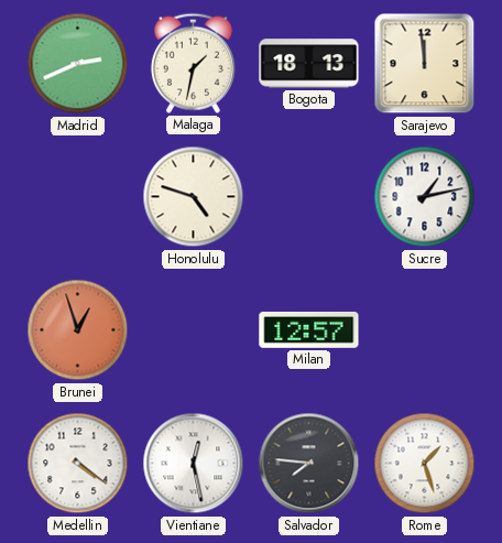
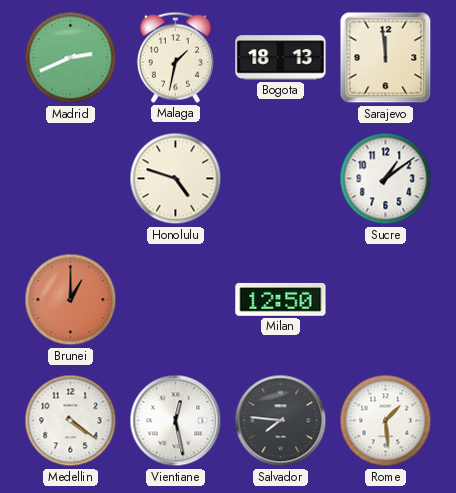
Sucre: 1:13 -> 1:09 (386, 179)
Brunei: 12:57 -> 1:00 (71, 300)
Milan: 12:57 -> 12:50 (281, 300)
Rome: 1:27 -> 1:29 (386, 421)
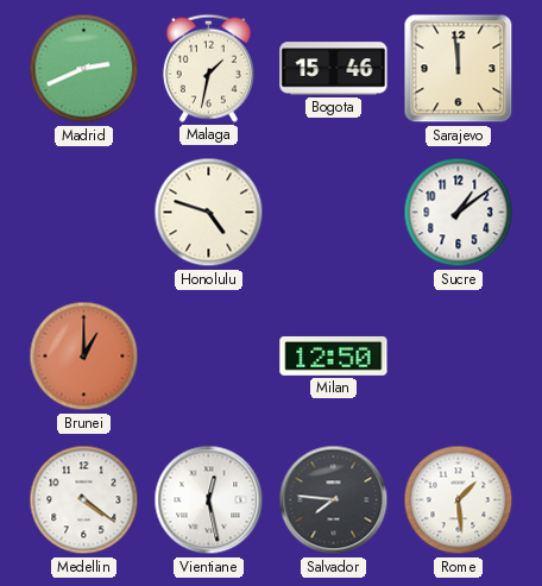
Bogota: 18:13 -> 15:46 (334, 69)
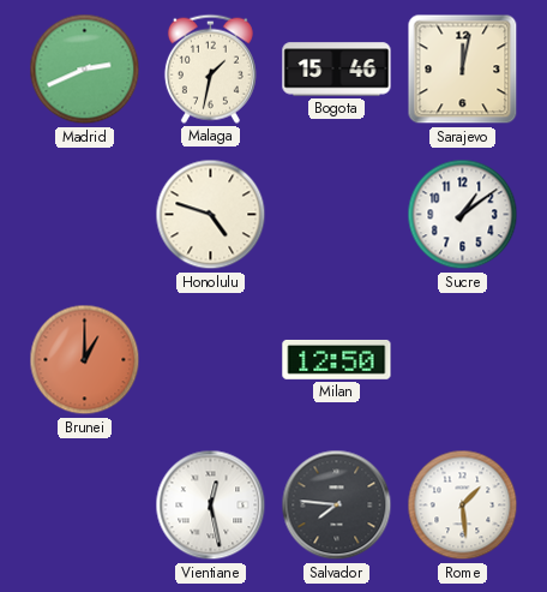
Sarajevo: 11:59 -> 12:02 (463, 70)
Medellin: 4:21 -> none (84, 500)
